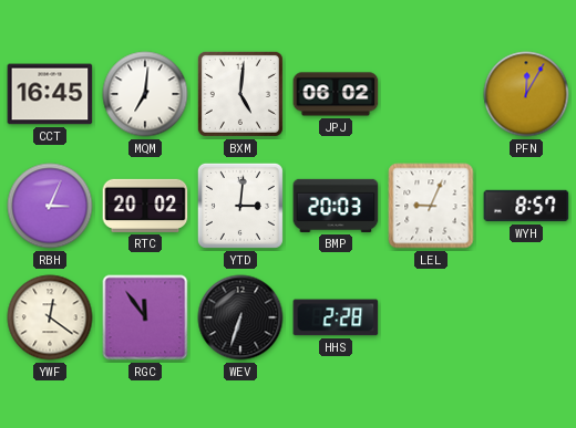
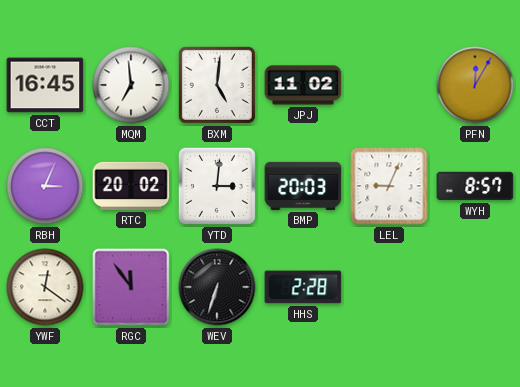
MQM: 7:01 -> 6:59 (131, 85)
JPJ: 06:02 -> 11:02 (303, 85)
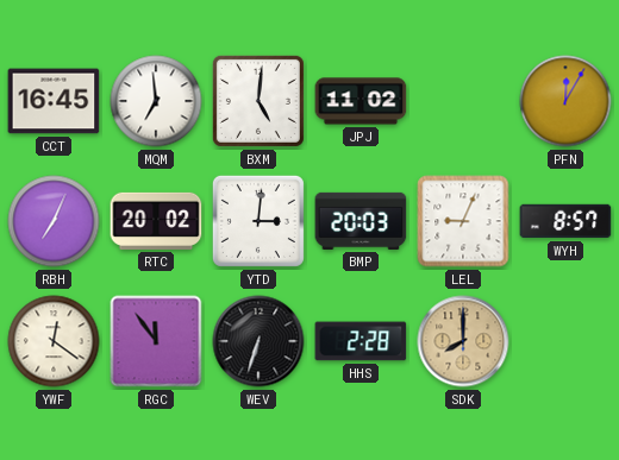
RBH: 3:04 -> 7:04 (54, 221)
SDK: none -> 8:00 (463, 341)
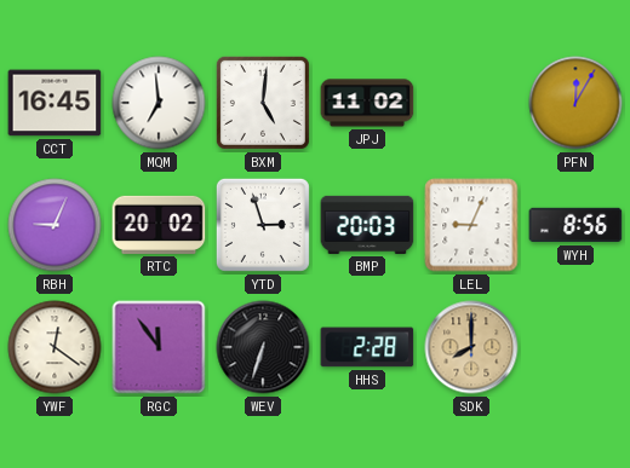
RBH: 7:04 -> 9:04 (55, 225)
YTD: 3:01 -> 2:57 (263, 225)
WYH: 8:57 -> 8:56 (575, 225)
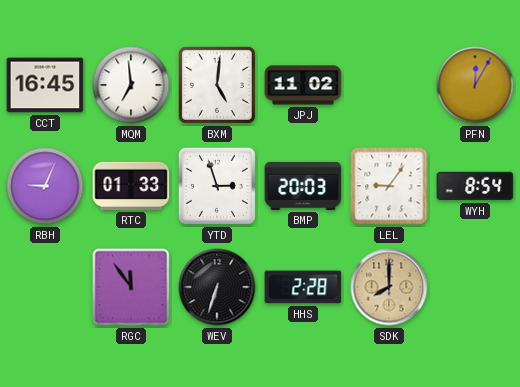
RTC: 20:02 -> 01:33 (131, 186)
LEL: 9:04 -> 9:06 (389, 186)
WYH: 8:56 -> 8:54 (475, 186)
YWF: 12:21 -> none (55, 347)
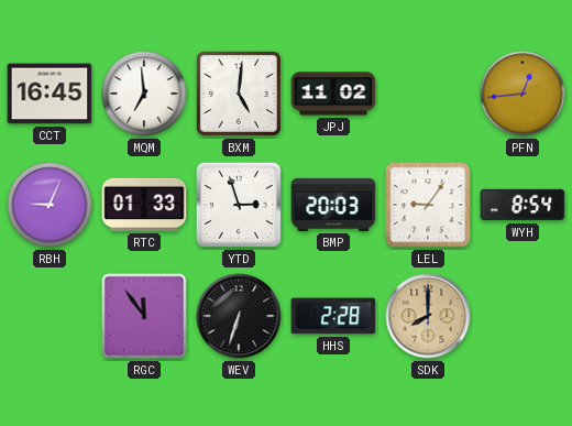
PFN: 12:05 -> 12:44 (522, 94)
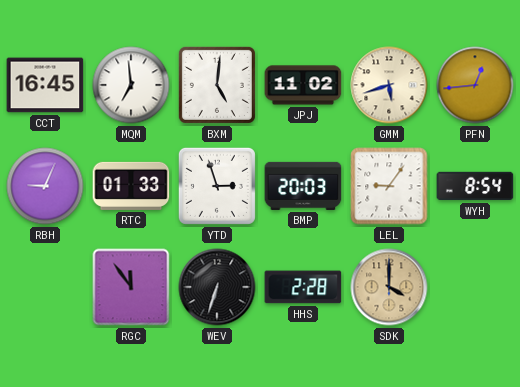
GMM: none -> 5:42 (389, 85)
SDK: 8:00 -> 4:00 (389, 287)
